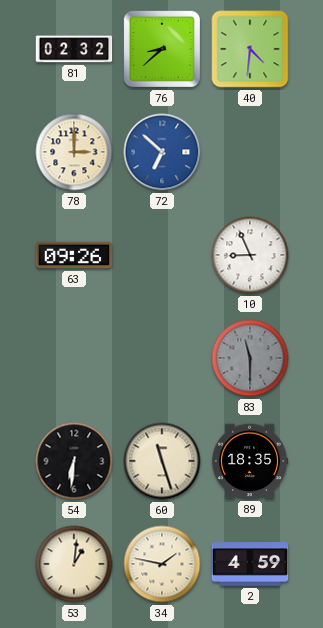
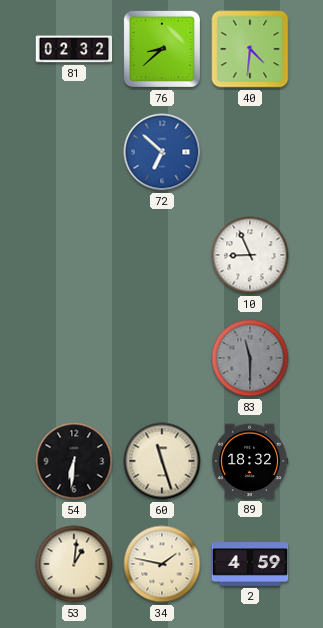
78: 3:00 -> none (74, 152)
63: 09:26 -> none (74, 255)
89: 18:35 -> 18:32 (250, 461)
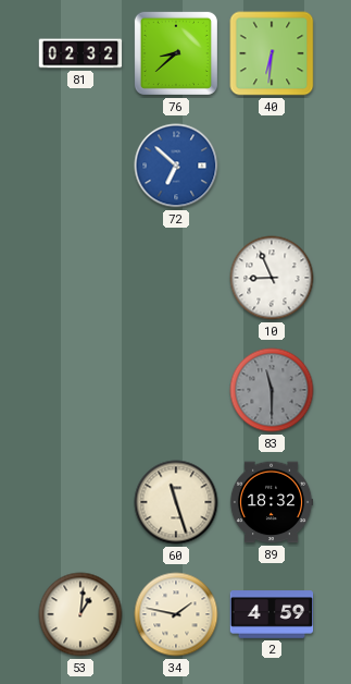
40: 4:31 -> 6:31 (272, 53)
54: 6:31 -> none (74, 461)
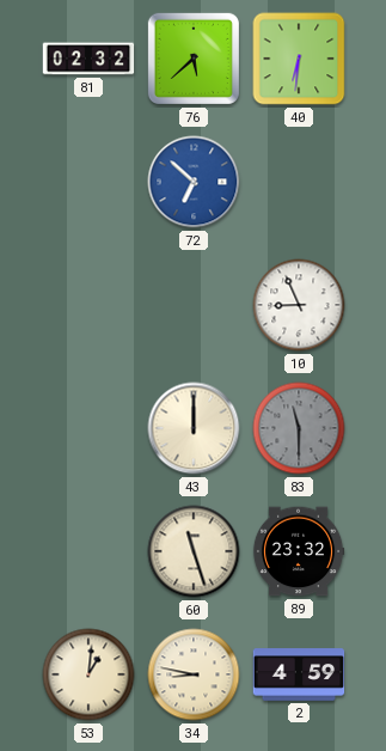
76: 8:38 -> 5:38 (194, 59)
43: none -> 12:00 (194, 428)
89: 18:32 -> 23:32 (299, 551)
34: 1:47 -> 8:47 (194, 674)
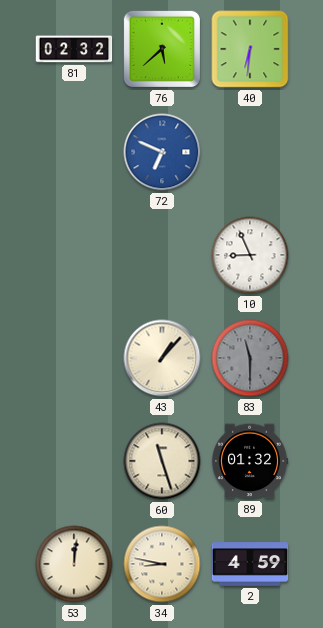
72: 6:52 -> 6:49 (162, 152)
43: 12:00 -> 1:07 (162, 358)
89: 23:32 -> 01:32 (250, 461)
53: 1:01 -> 12:01 (74, 564)
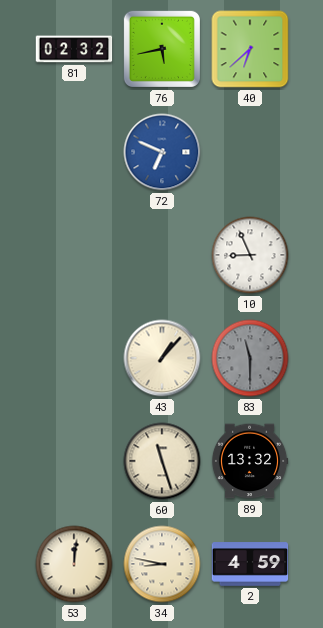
76: 5:38 -> 5:43 (162, 49)
40: 6:31 -> 6:38 (250, 49)
89: 01:32 -> 13:32 (250, 461)
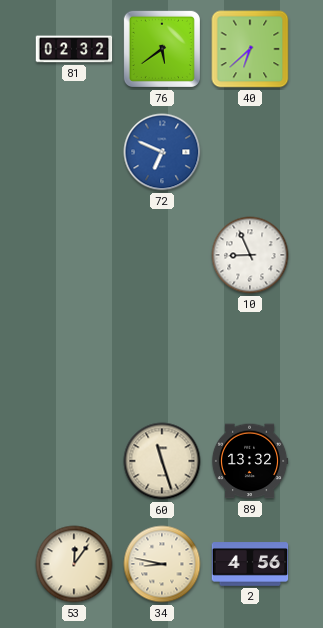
76: 5:43 -> 5:39 (162, 49)
43: 1:07 -> none (162, 358)
83: 11:30 -> none (250, 358)
53: 12:01 -> 12:06 (74, 564)
2: 4:59 -> 4:56 (250, 564)
